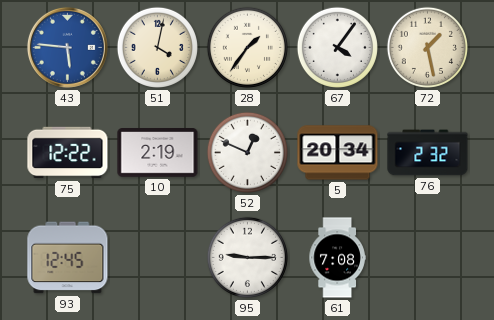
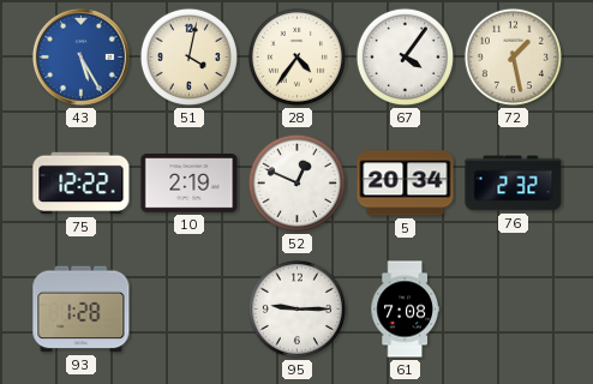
43: 5:46 -> 5:25 (80, 56)
28: 1:36 -> 4:36 (296, 56)
93: 12:45 -> 1:28 (82, 310)
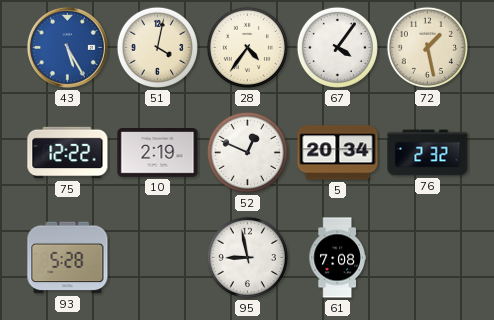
93: 1:28 -> 5:28 (68, 258)
95: 9:15 -> 8:58 (247, 257)
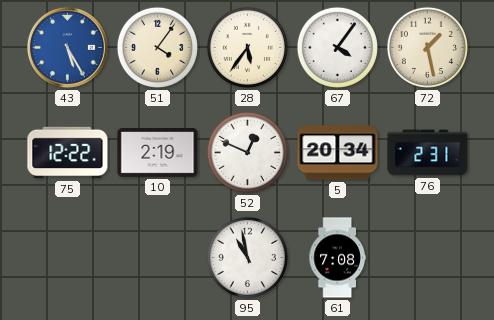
51: 4:02 -> 4:06 (157, 47)
28: 4:36 -> 5:36 (247, 47)
76: 2:32 -> 2:31 (428, 153)
93: 5:28 -> none (68, 258)
95: 8:58 -> 10:58 (247, 257)
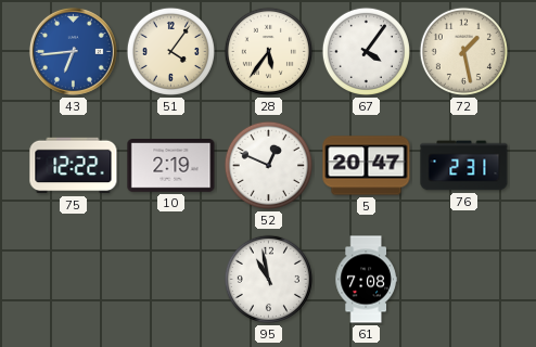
43: 5:25 -> 6:44 (73, 51)
5: 20:34 -> 20:47 (367, 166)
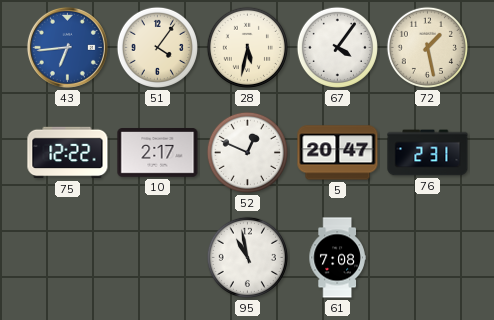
28: 5:36 -> 5:32 (247, 47)
10: 2:19 -> 2:17 (158, 153)
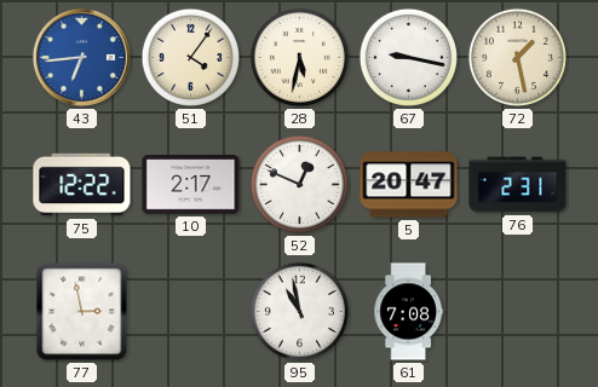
67: 4:06 -> 9:17 (408, 57)
77: none -> 2:58 (82, 312)
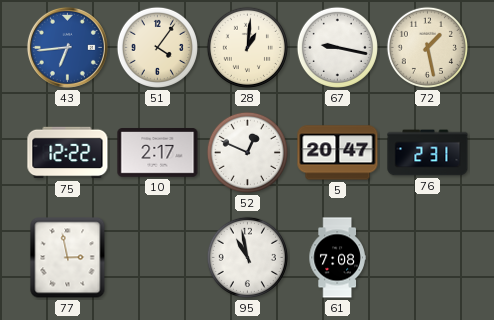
28: 5:32 -> 1:01 (247, 47)
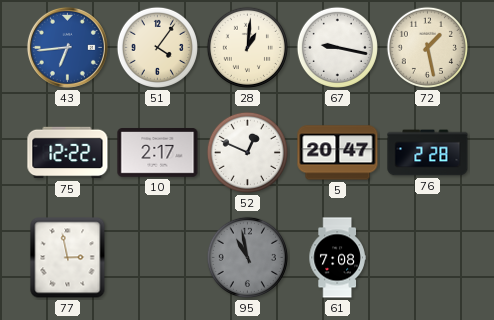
76: 2:31 -> 2:28 (428, 153)
95 dial: white -> grey (247, 257)
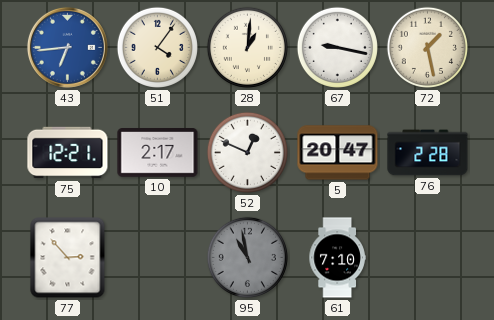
75: 12:22 -> 12:21 (68, 153)
77: 2:58 -> 2:53 (68, 258)
61: 7:08 -> 7:10 (337, 258)
